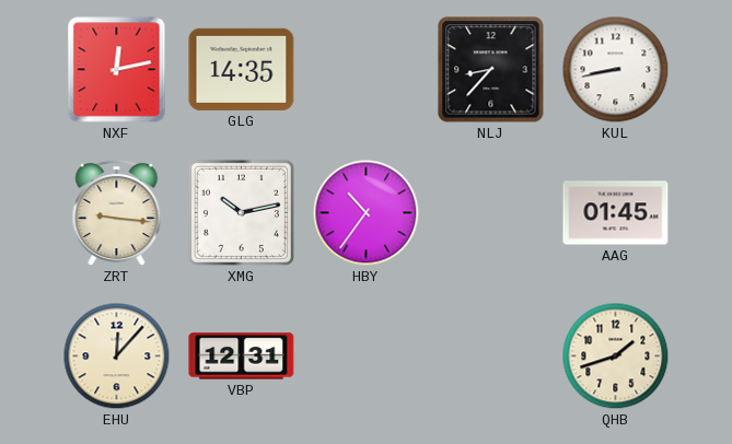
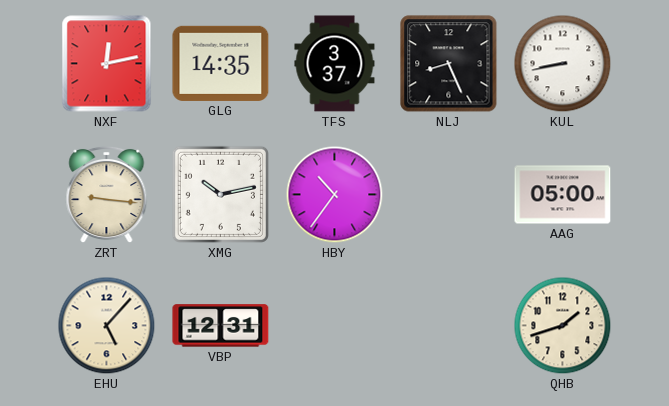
TFS: none -> 3:37 (335, 64)
NLJ: 8:37 -> 8:26 (449, 64)
AAG: 01:45 -> 05:00 (563, 195)
EHU: 12:07 -> 5:07 (107, 326)
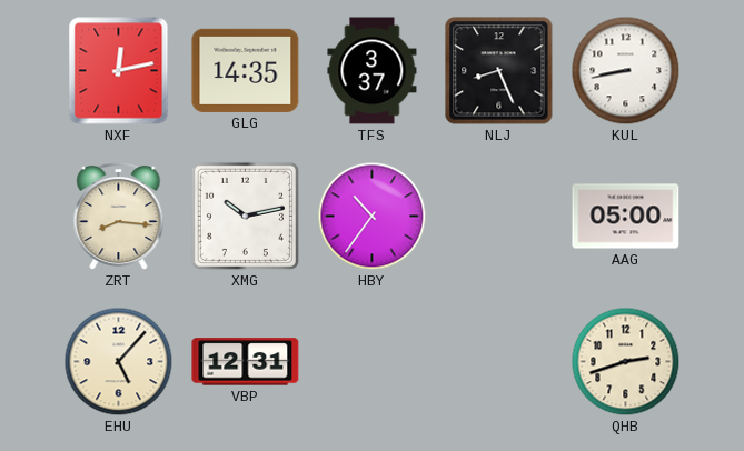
ZRT: 9:16 -> 8:16 (119, 217)
QHB: 1:42 -> 2:42 (626, 362)
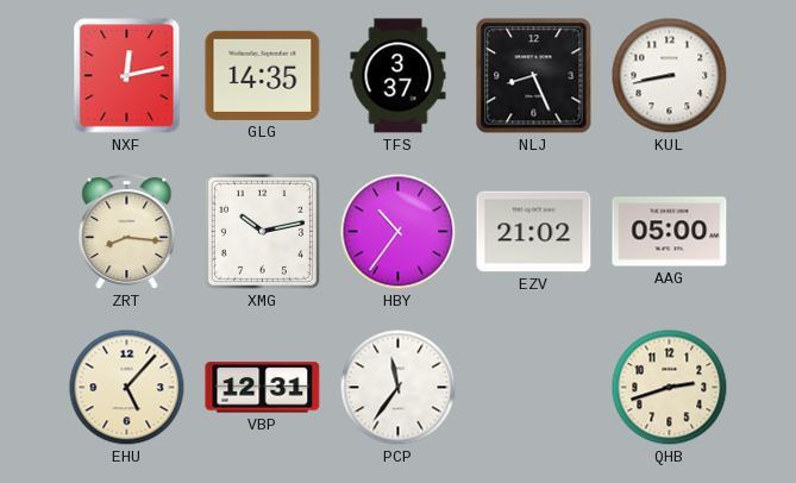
EZV: none -> 21:02 (534, 232)
PCP: none -> 11:36 (399, 388)
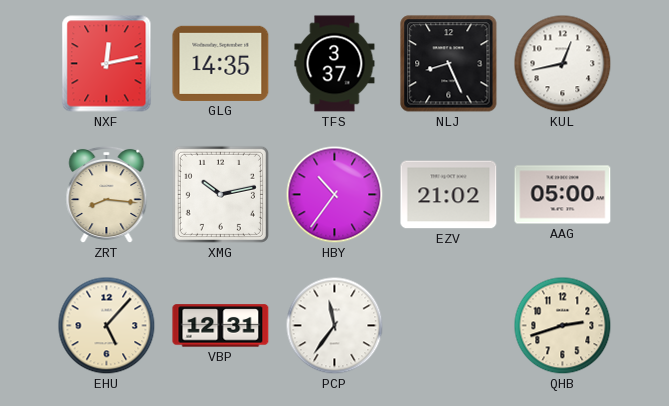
KUL: 8:43 -> 12:43 (563, 64)
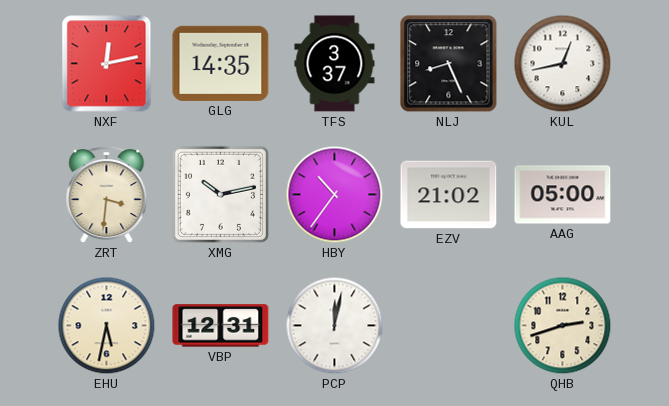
ZRT: 8:16 -> 3:31 (107, 195)
EHU: 5:07 -> 5:32 (107, 326)
PCP: 11:36 -> 12:02 (335, 326)
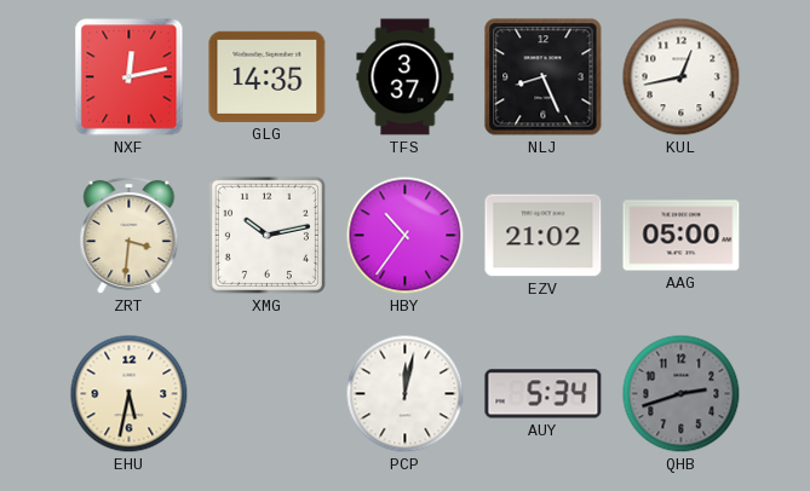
VBP: 12:31 -> none (221, 326)
AUY: none -> 5:34 (544, 394)
QHB dial: cream -> grey (682, 394)
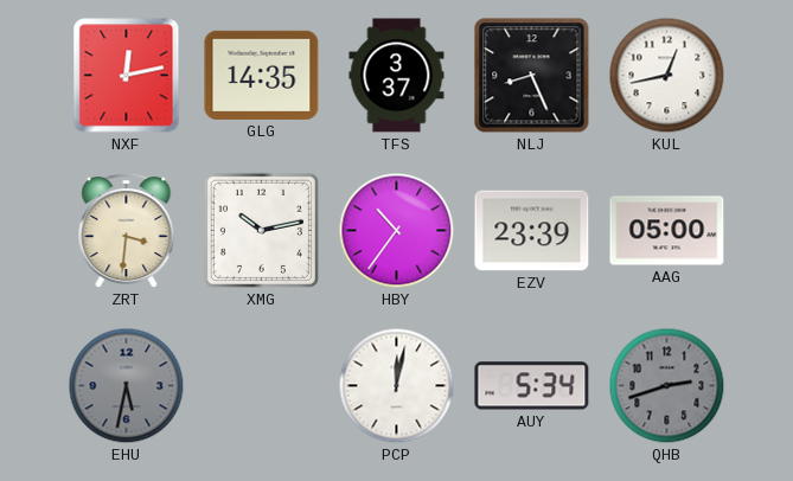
EZV: 21:02 -> 23:39 (532, 231)
EHU dial: cream -> grey (127, 386)
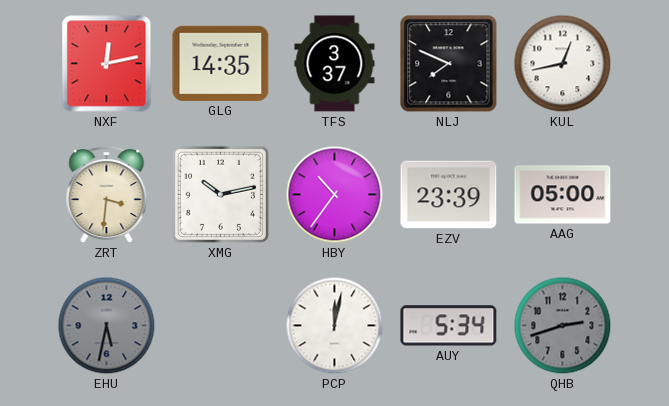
NLJ: 8:26 -> 7:49 (449, 64)
